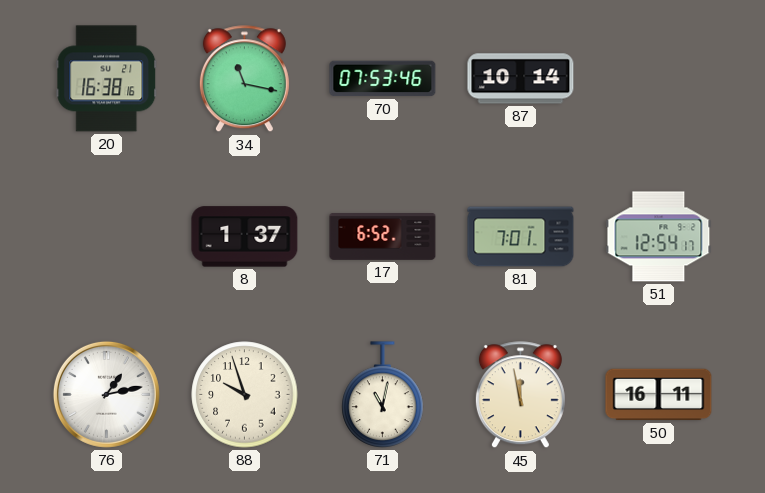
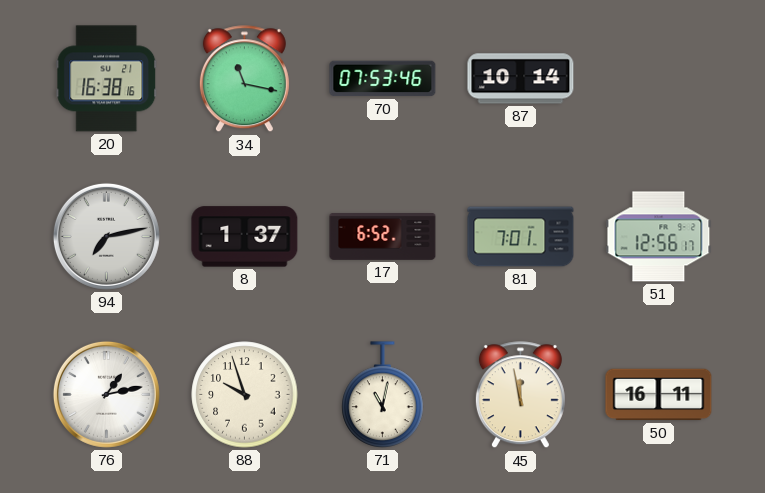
94: none -> 7:13 (106, 236)
51: 12:54 -> 12:56 (659, 237)
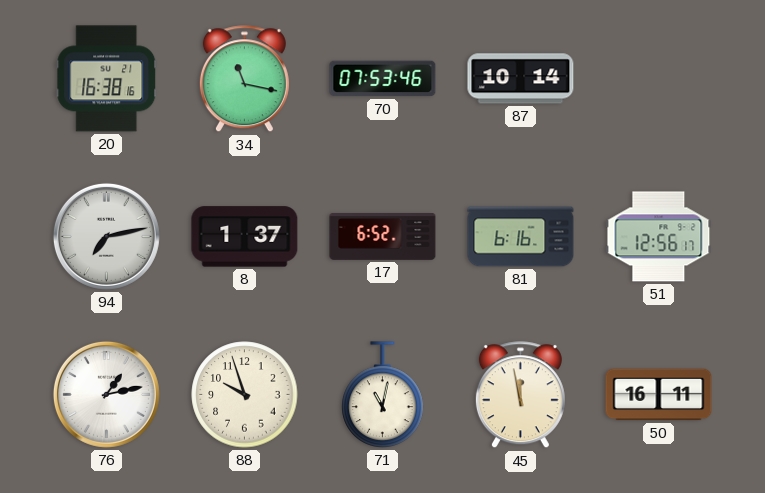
81: 7:01 -> 6:16 (521, 237)
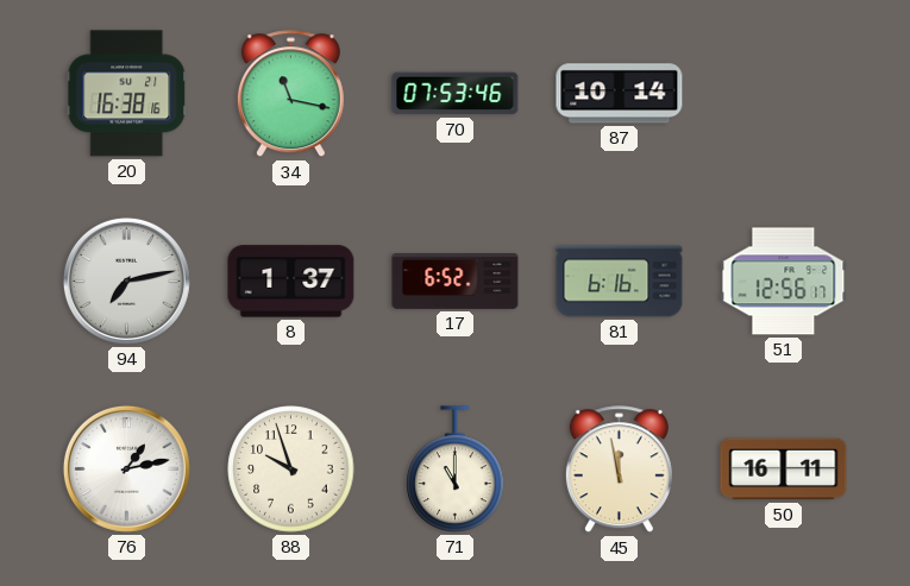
71: 11:02 -> 11:00 (456, 470)
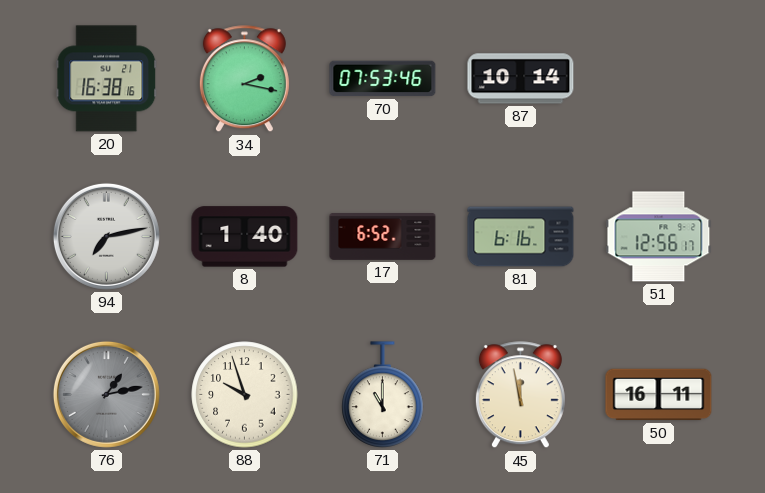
34: 11:17 -> 2:17 (244, 79)
8: 1:37 -> 1:40 (245, 237)
76 dial: white -> grey (106, 394)
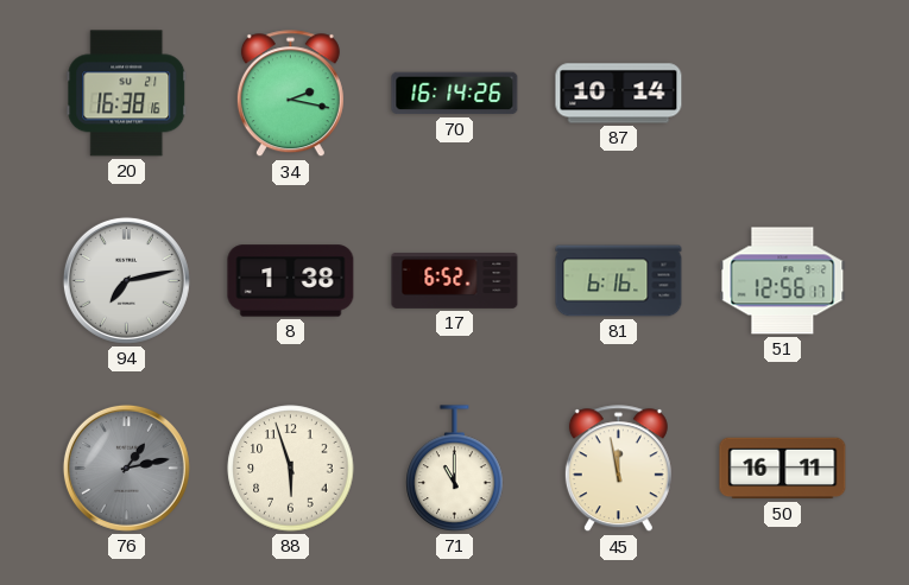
70: 07:53 -> 16:14 (455, 94)
8: 1:40 -> 1:38 (291, 281)
88: 9:57 -> 5:57 (291, 469)
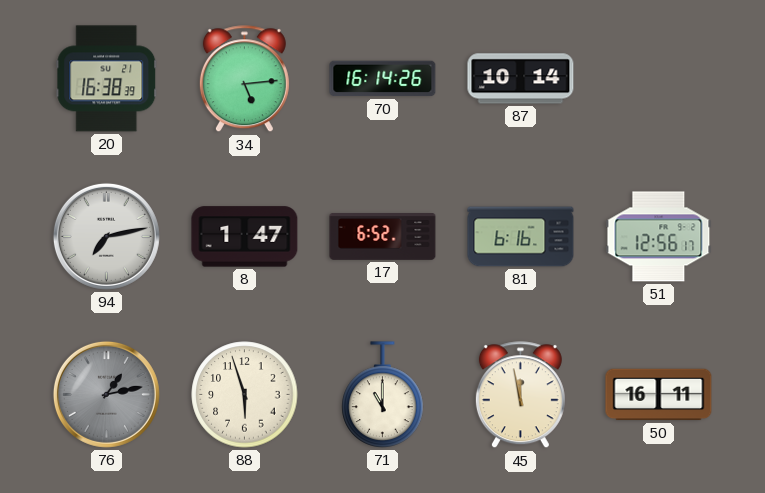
20: 16:38:16 -> 16:38:39 (107, 79)
34: 2:17 -> 5:14 (244, 79)
8: 1:38 -> 1:47 (245, 237)
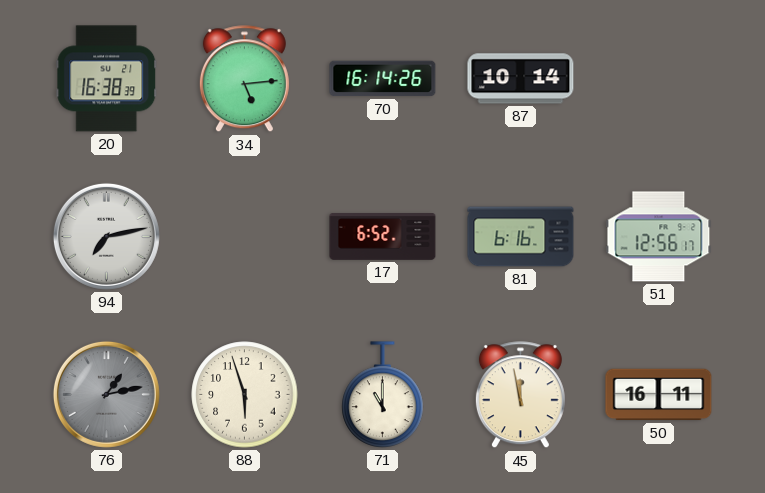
8: 1:47 -> none (245, 237)
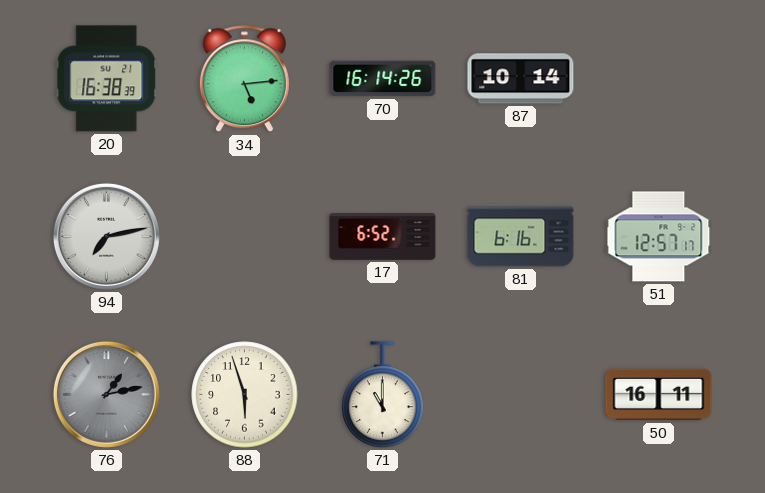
51: 12:56 -> 12:57 (659, 237)
45: 11:58 -> none (520, 395)
